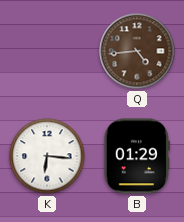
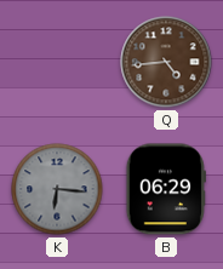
K dial: white -> grey (57, 189)
B: 01:29 -> 06:29 (166, 189)
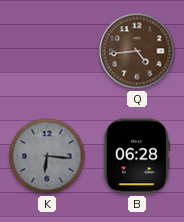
B: 06:29 -> 06:28 (137, 156)
